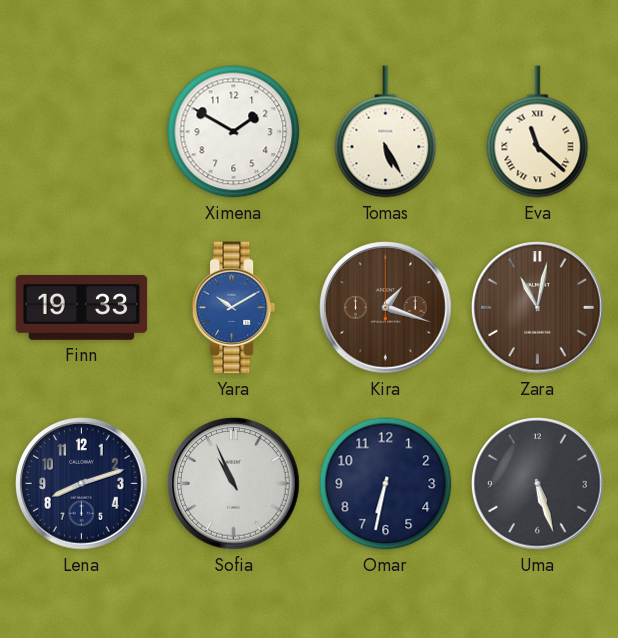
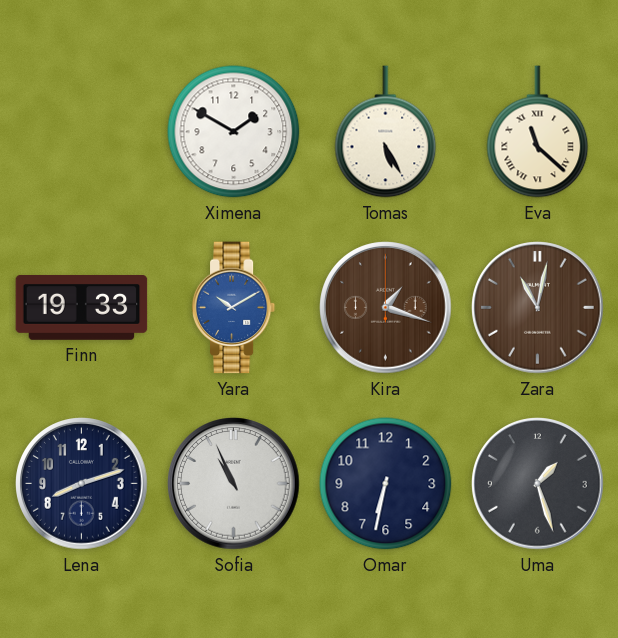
Uma: 5:27 -> 1:27 (538, 484)
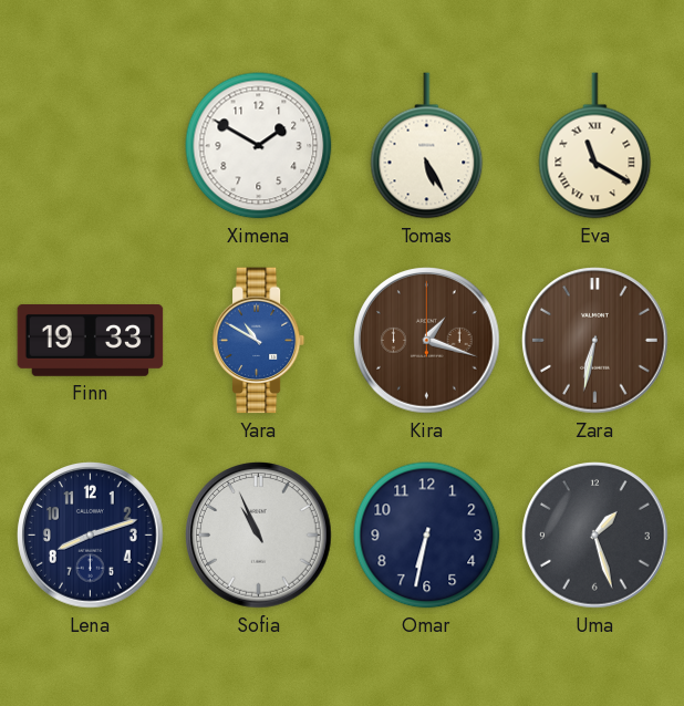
Eva: 11:22 -> 11:20 (595, 146)
Yara: 10:10 -> 10:50 (259, 341)
Zara: 11:02 -> 6:32 (595, 341)
